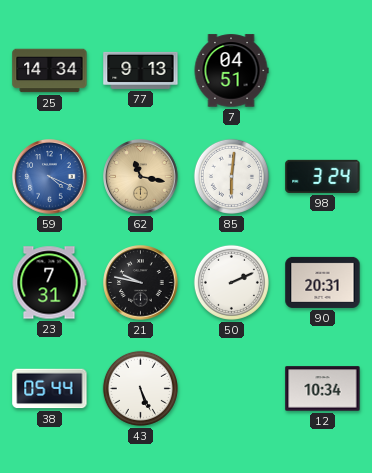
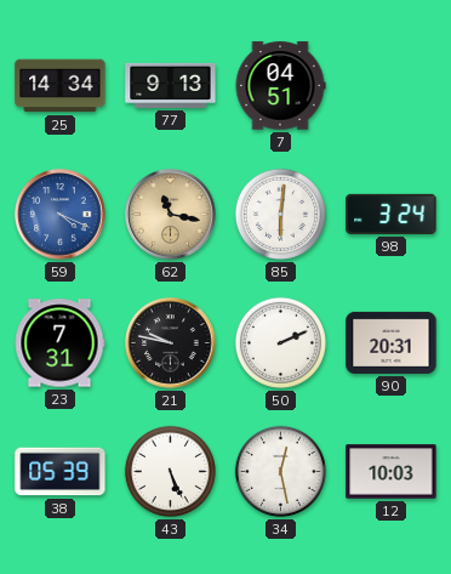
38: 05:44 -> 05:39 (61, 472)
34: none -> 12:28 (280, 471)
12: 10:34 -> 10:03 (392, 472)
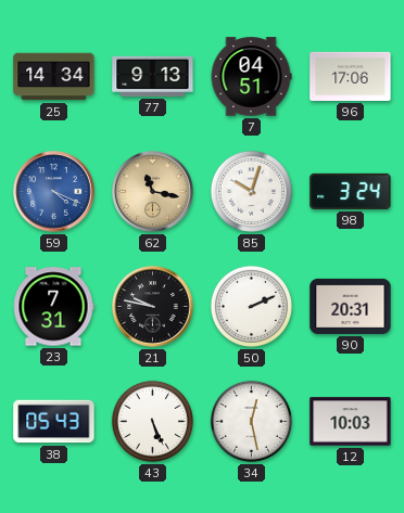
96: none -> 17:06 (351, 76)
85: 6:01 -> 10:03 (251, 191)
38: 05:39 -> 05:43 (54, 422)
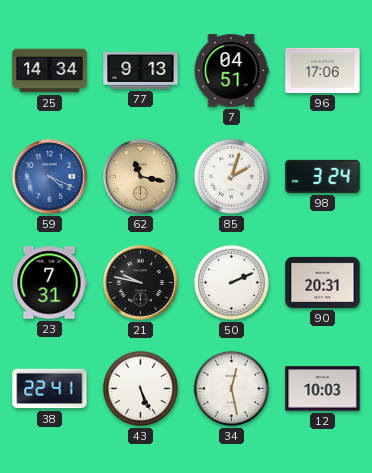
85: 10:03 -> 2:03 (231, 176)
38: 05:43 -> 22:41 (50, 389)
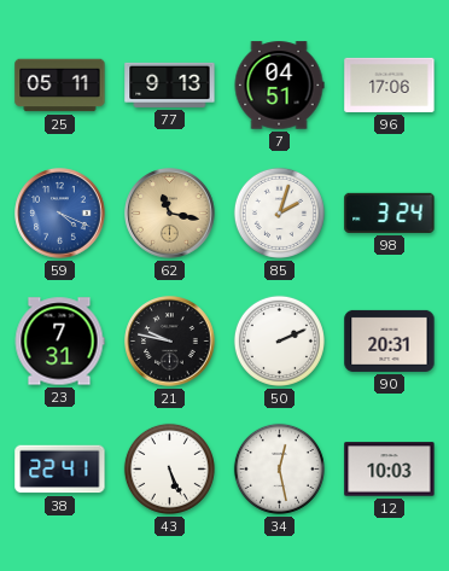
25: 14:34 -> 05:11 (60, 86)
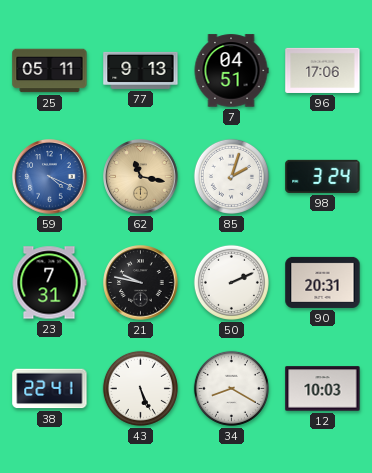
34: 12:28 -> 8:20 (231, 388)
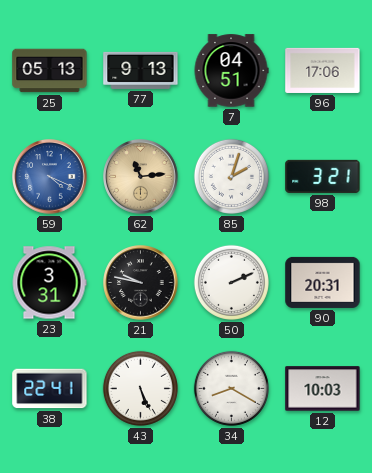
25: 05:11 -> 05:13 (50, 71)
62: 11:17 -> 11:14 (141, 177)
98: 3:24 -> 3:21 (323, 176)
23: 7:31 -> 3:31 (49, 283)
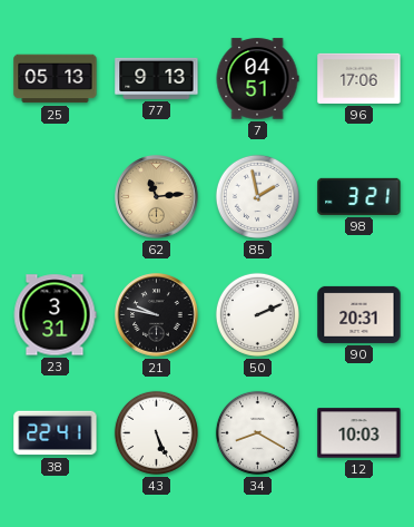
59: 4:19 -> none (50, 177)
85: 2:03 -> 1:58 (257, 196)
